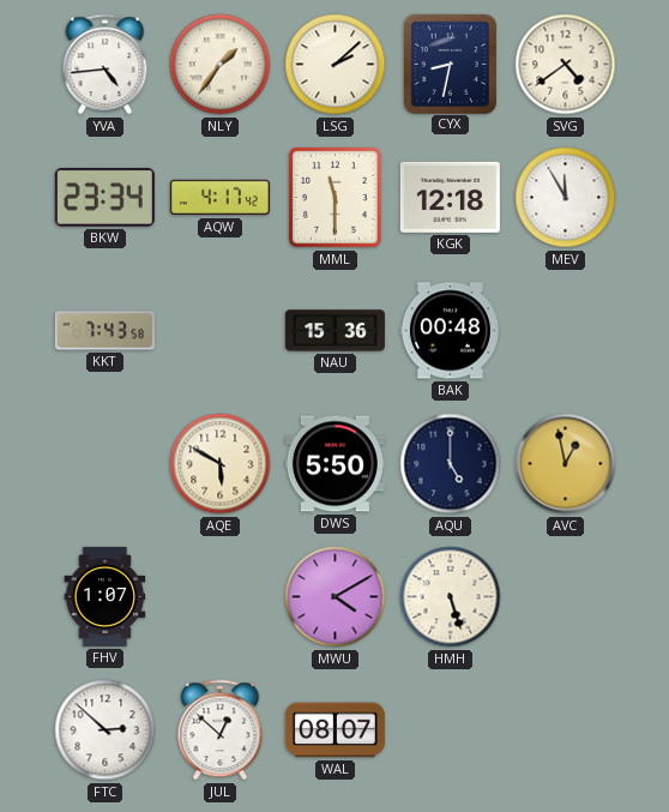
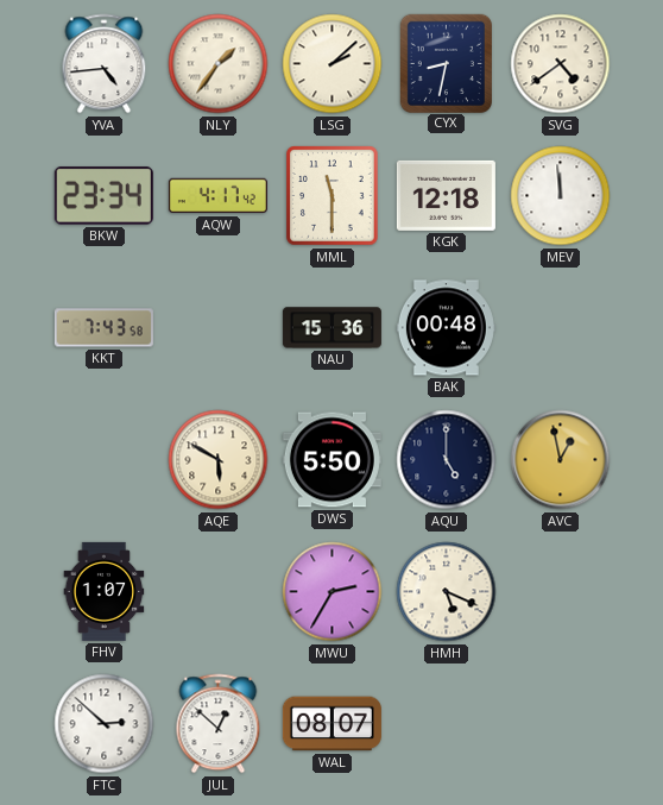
MEV: 11:55 -> 11:59 (561, 196)
MWU: 4:10 -> 2:35 (333, 592)
HMH: 5:27 -> 5:19 (447, 592)
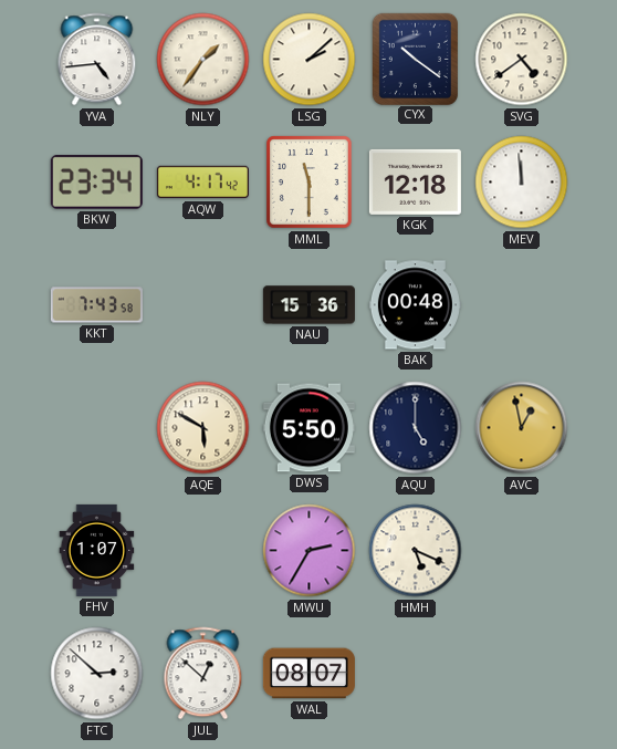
CYX: 8:32 -> 10:21 (415, 59)
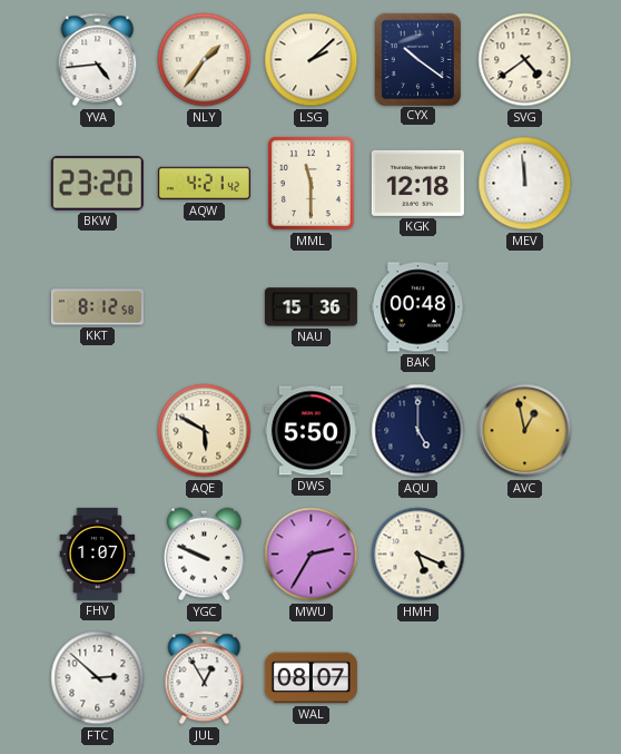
BKW: 23:34 -> 23:20 (97, 184)
AQW: 4:17 -> 4:21 (204, 184)
KKT: 7:43 -> 8:12 (97, 307)
YGC: none -> 9:49 (205, 555)
JUL: 12:52 -> 12:55 (205, 678)
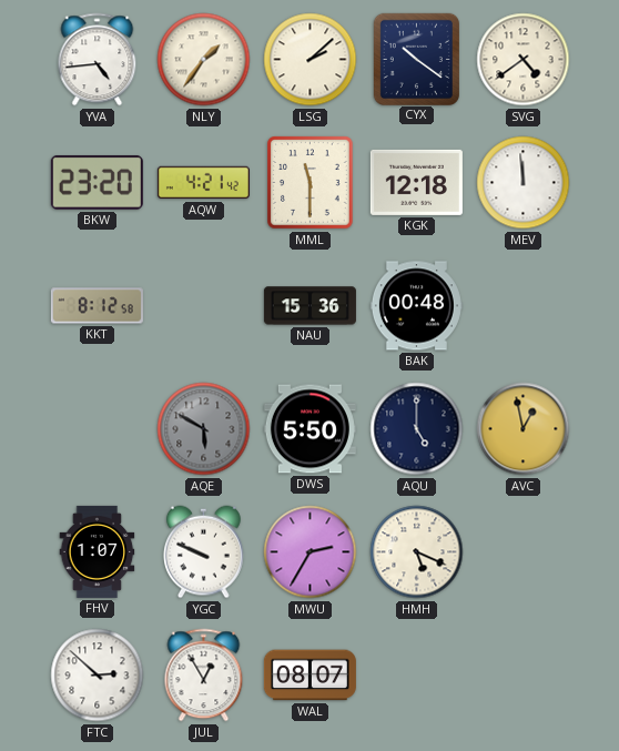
AQE dial: cream -> grey (204, 429)
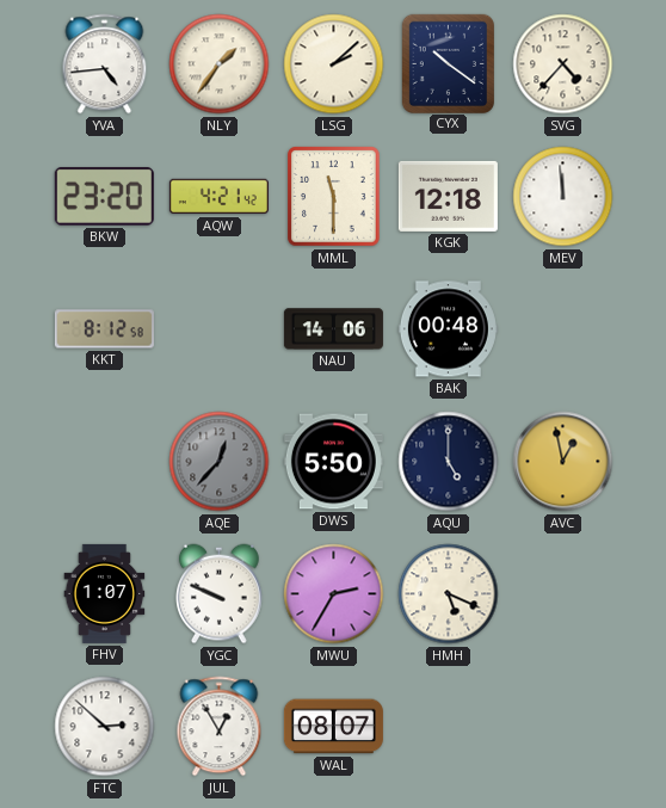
SVG: 4:39 -> 4:37 (563, 64)
NAU: 15:36 -> 14:06 (333, 329)
AQE: 5:50 -> 12:37 (220, 462)
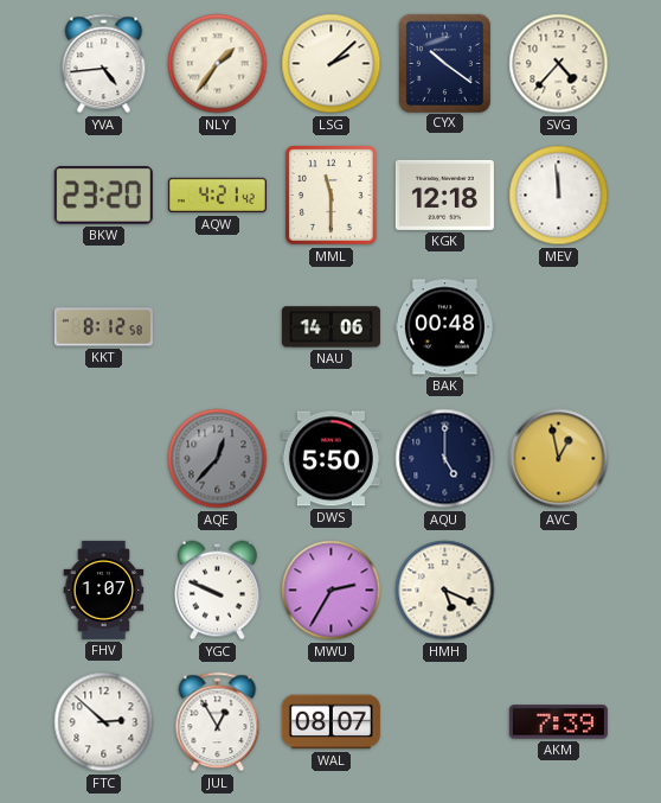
AKM: none -> 7:39 (558, 722)
